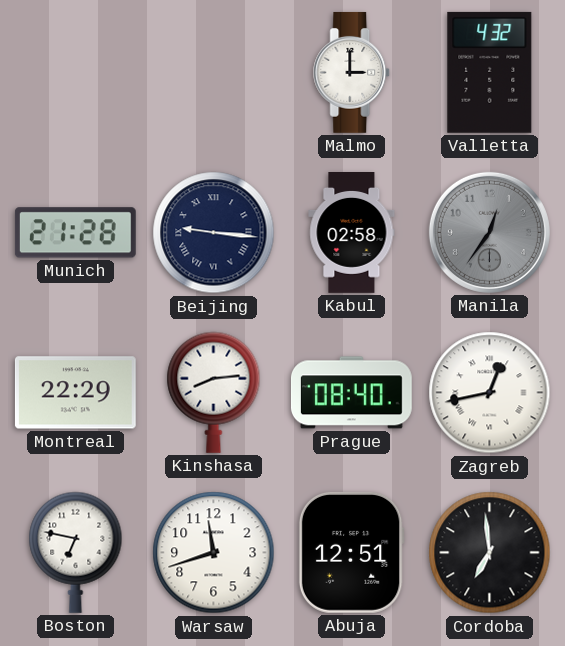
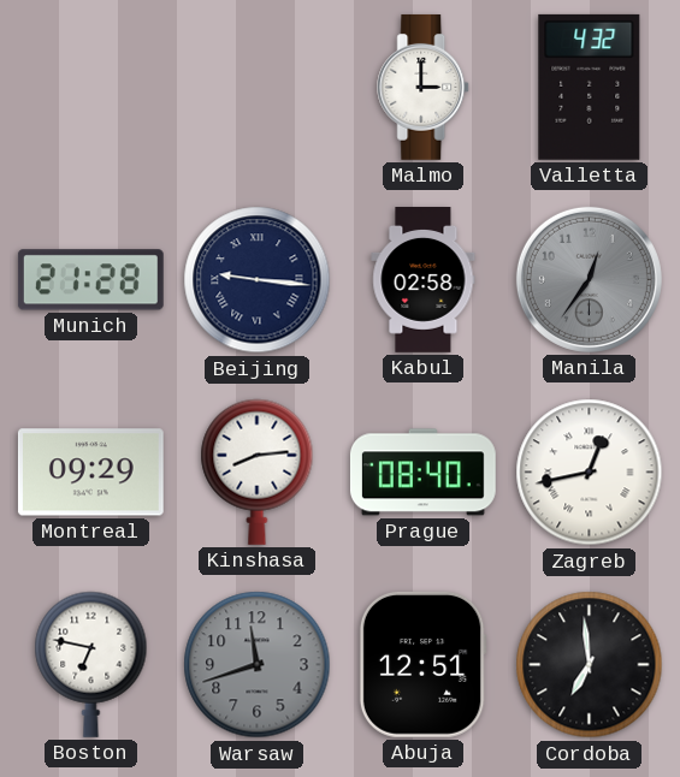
Montreal: 22:29 -> 09:29 (90, 473)
Warsaw dial: white -> grey (258, 665)
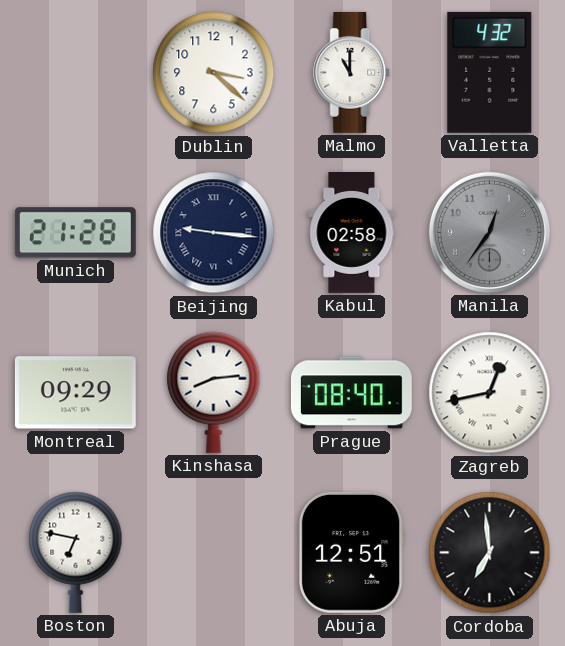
Dublin: none -> 3:22 (214, 73)
Malmo: 3:00 -> 11:00 (352, 72)
Warsaw: 11:42 -> none (258, 665)
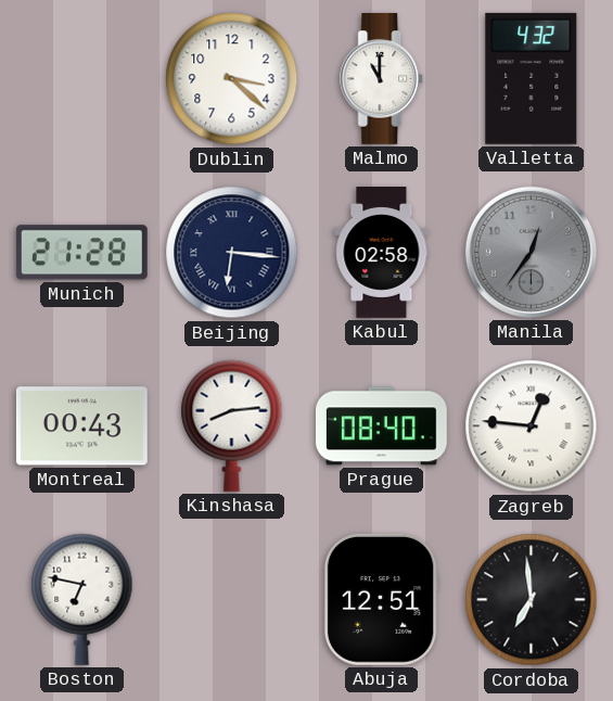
Beijing: 9:16 -> 6:16 (232, 253)
Montreal: 09:29 -> 00:43 (81, 426)
Zagreb: 12:43 -> 12:46 (532, 426)
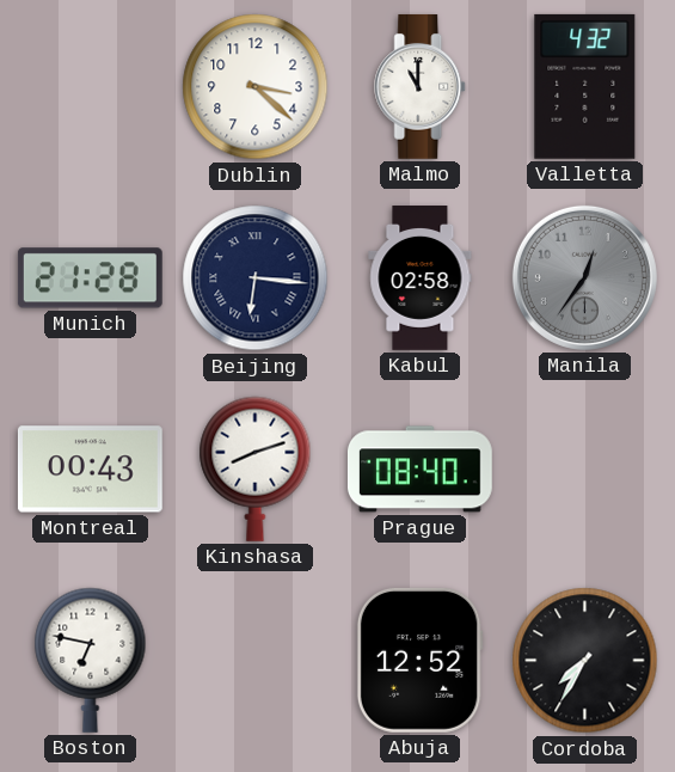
Kinshasa: 8:14 -> 8:12 (256, 468)
Zagreb: 12:46 -> none (532, 426)
Abuja: 12:51 -> 12:52 (419, 660)
Cordoba: 6:59 -> 7:35 (585, 661)
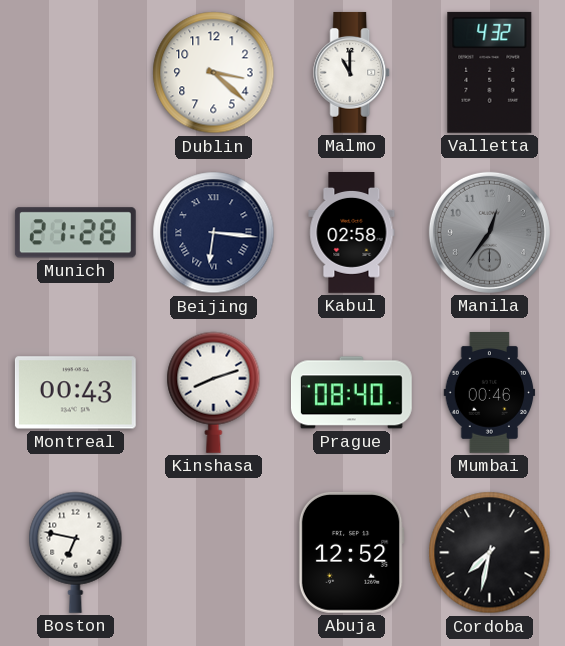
Mumbai: none -> 00:46 (490, 393)
Cordoba: 7:35 -> 7:32 (490, 553)
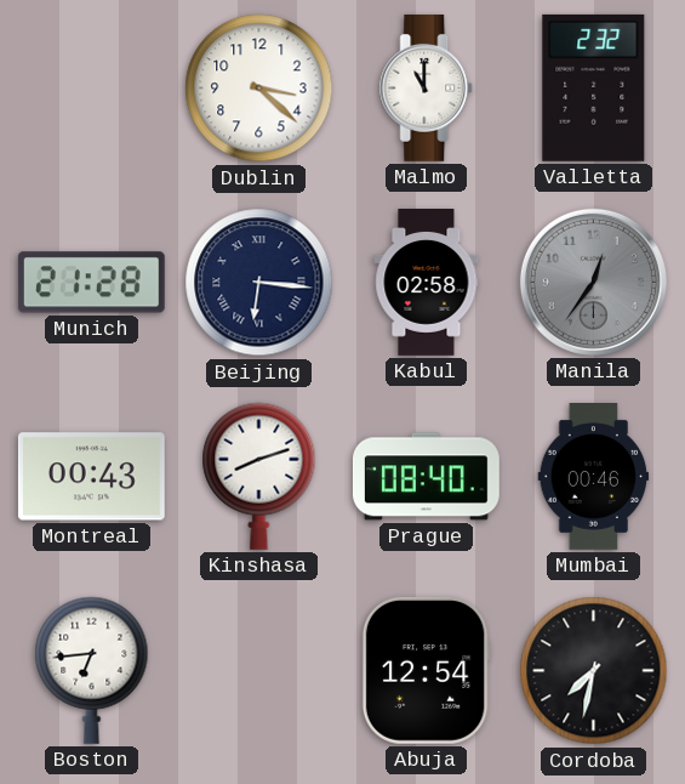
Valletta: 4:32 -> 2:32 (594, 87)
Boston: 6:47 -> 6:44 (92, 670)
Abuja: 12:52 -> 12:54 (426, 670)
